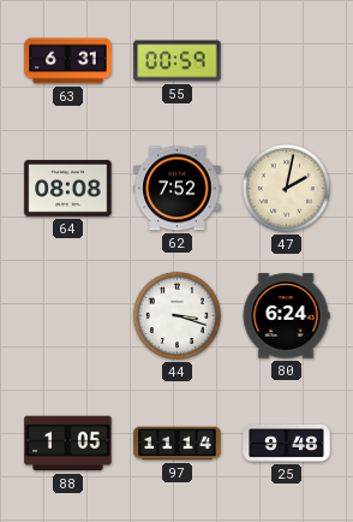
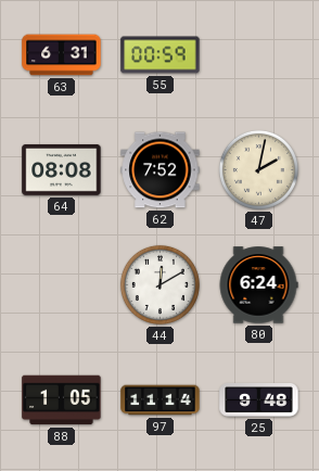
44: 3:18 -> 12:10 (159, 284)
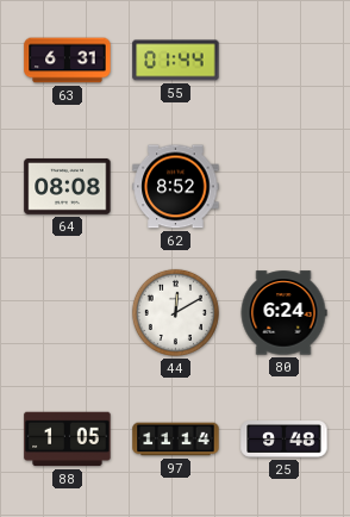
55: 00:59 -> 01:44 (176, 61)
62: 7:52 -> 8:52 (176, 187)
47: 2:02 -> none (258, 169)
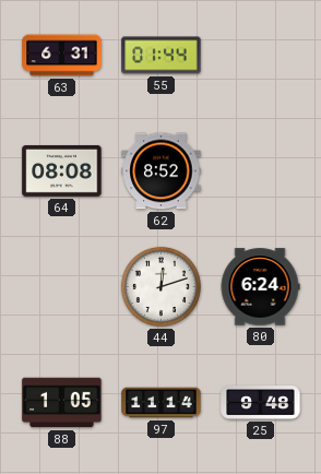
44: 12:10 -> 12:12 (160, 286)
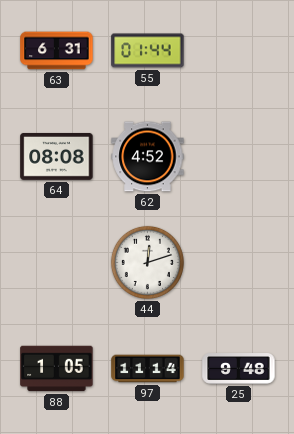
62: 8:52 -> 4:52 (148, 157)
80: 6:24 -> none (260, 287)
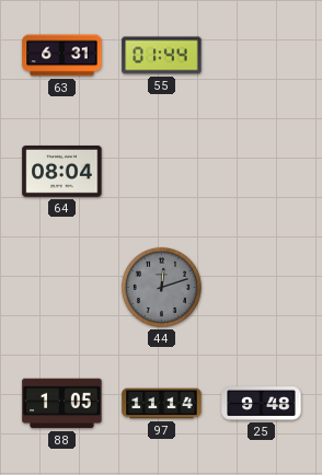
64: 08:08 -> 08:04 (62, 172)
62: 4:52 -> none (148, 157)
44 dial: white -> grey (161, 287)
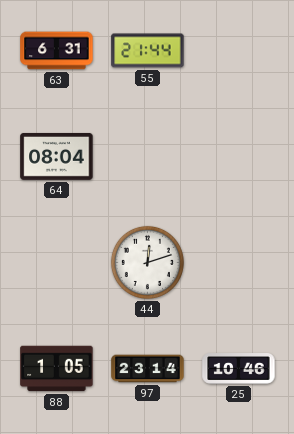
55: 01:44 -> 21:44 (148, 51)
44 dial: grey -> white (147, 262)
97: 11:14 -> 23:14 (148, 369)
25: 9:48 -> 10:46 (239, 369)
